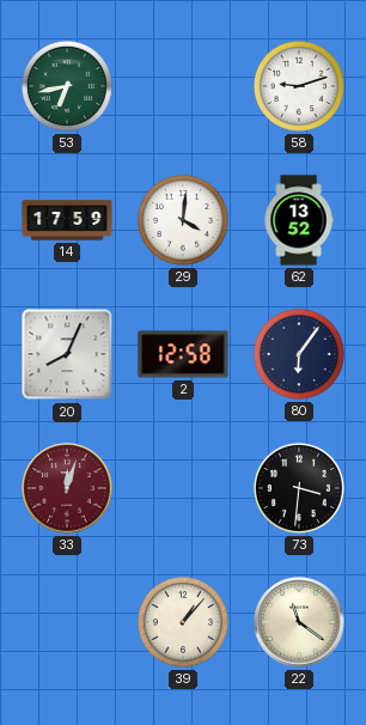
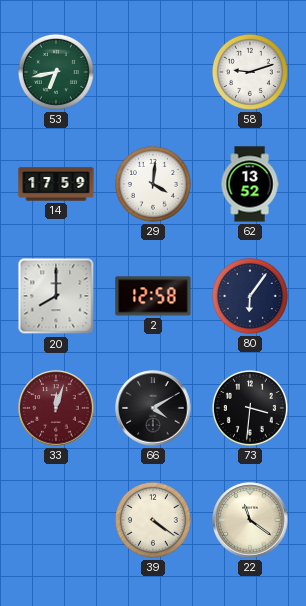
20: 8:04 -> 8:00 (56, 296)
66: none -> 4:10 (153, 408)
39: 1:07 -> 4:21 (153, 520)
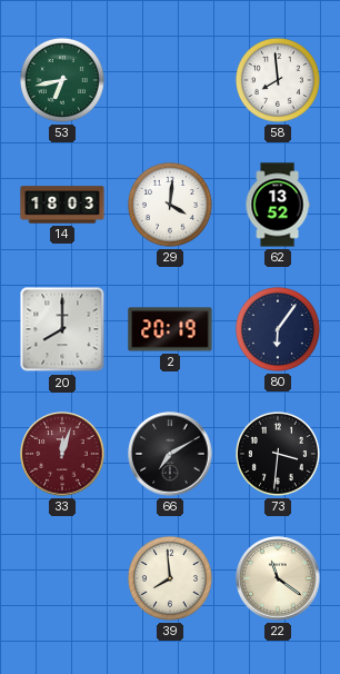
58: 9:12 -> 7:59 (278, 80)
14: 17:59 -> 18:03 (62, 205)
2: 12:58 -> 20:19 (170, 329)
66: 4:10 -> 7:10 (170, 454)
39: 4:21 -> 7:59 (170, 578)
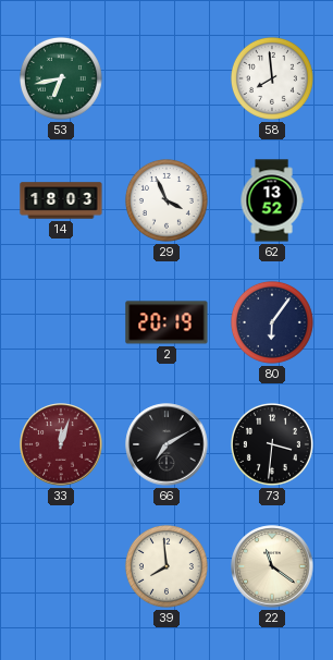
29: 4:01 -> 3:56 (166, 200)
20: 8:00 -> none (62, 329)
